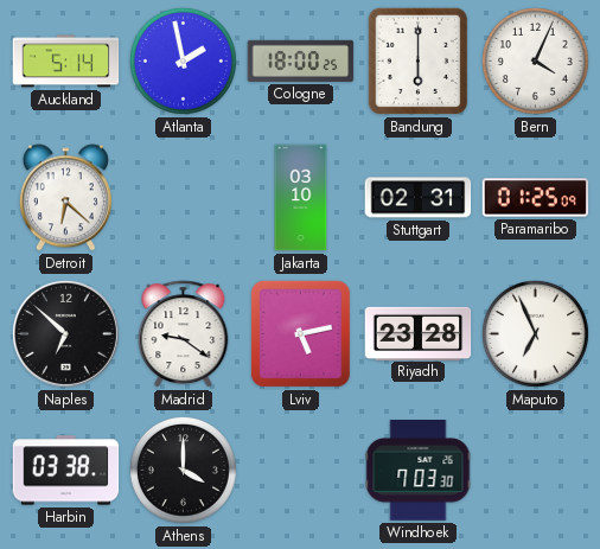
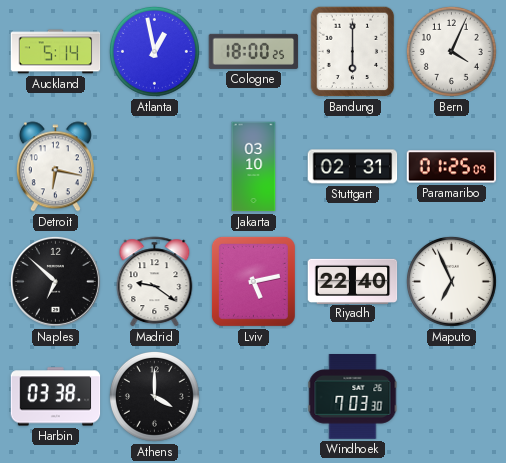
Atlanta: 1:58 -> 12:58 (154, 51)
Detroit: 6:22 -> 6:17 (55, 167)
Riyadh: 23:28 -> 22:40 (353, 281)
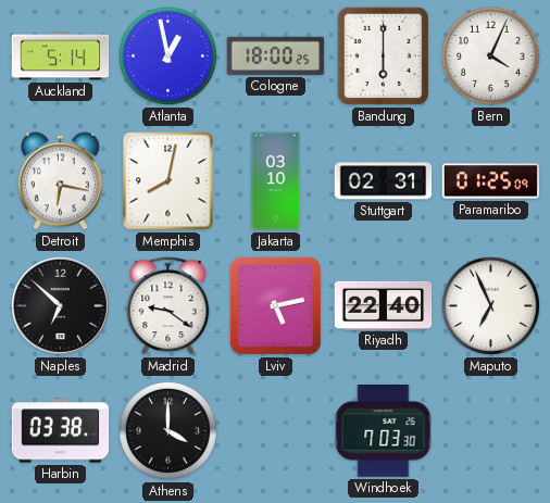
Memphis: none -> 8:02 (168, 181)
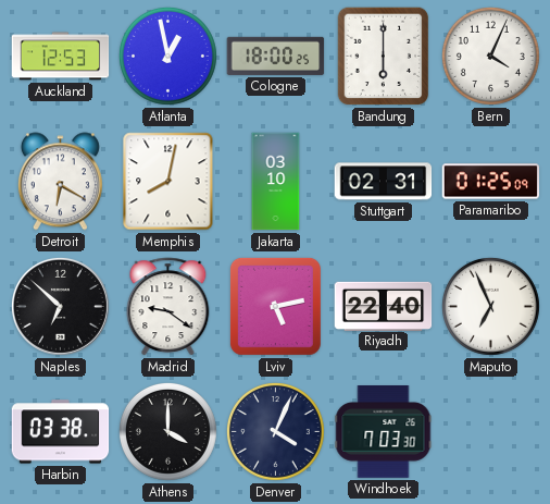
Auckland: 5:14 -> 12:53 (61, 57)
Detroit: 6:17 -> 6:20 (60, 182)
Denver: none -> 4:04 (275, 431)
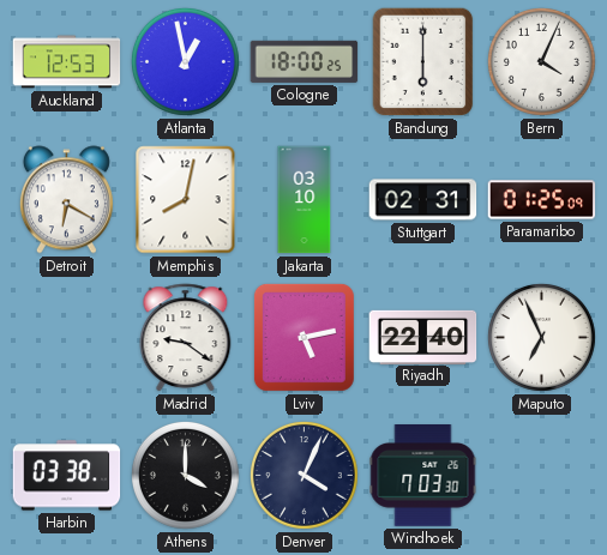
Naples: 6:52 -> none (60, 306)
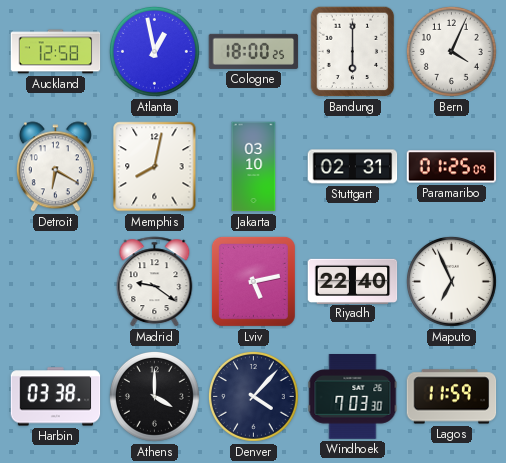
Auckland: 12:53 -> 12:58 (56, 52)
Denver: 4:04 -> 4:07 (253, 396)
Lagos: none -> 11:59 (452, 397)
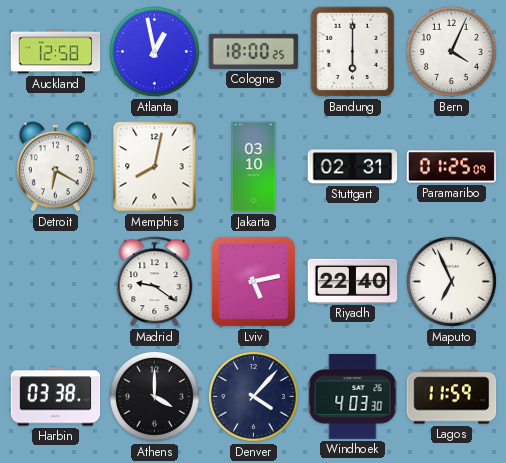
Windhoek: 7:03 -> 4:03 (353, 397)
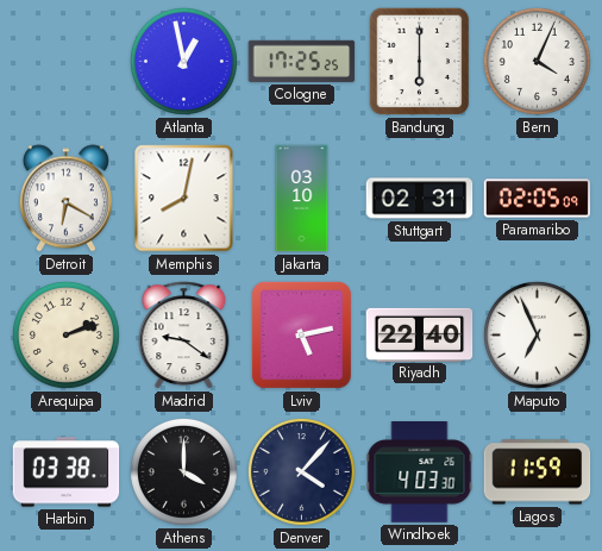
Auckland: 12:58 -> none (56, 52)
Cologne: 18:00 -> 17:25 (302, 61)
Paramaribo: 01:25 -> 02:05 (538, 199)
Arequipa: none -> 2:12 (65, 334)
